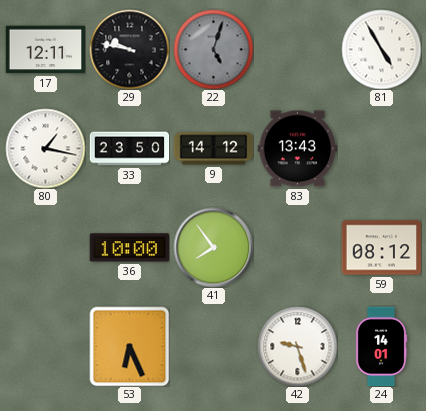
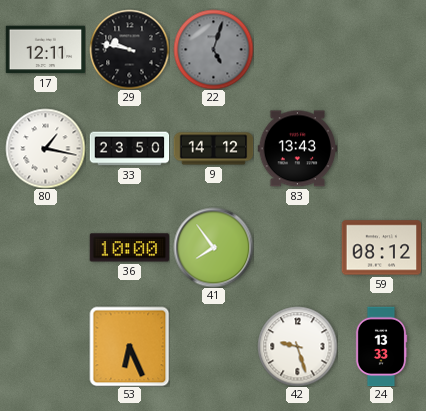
81: 4:55 -> none (381, 49)
24: 14:01 -> 13:33 (381, 346)
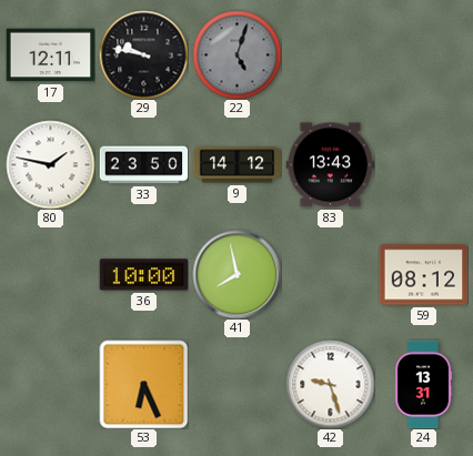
80: 1:17 -> 1:47 (50, 164)
41: 7:54 -> 7:58 (236, 274)
24: 13:33 -> 13:31 (423, 384)
